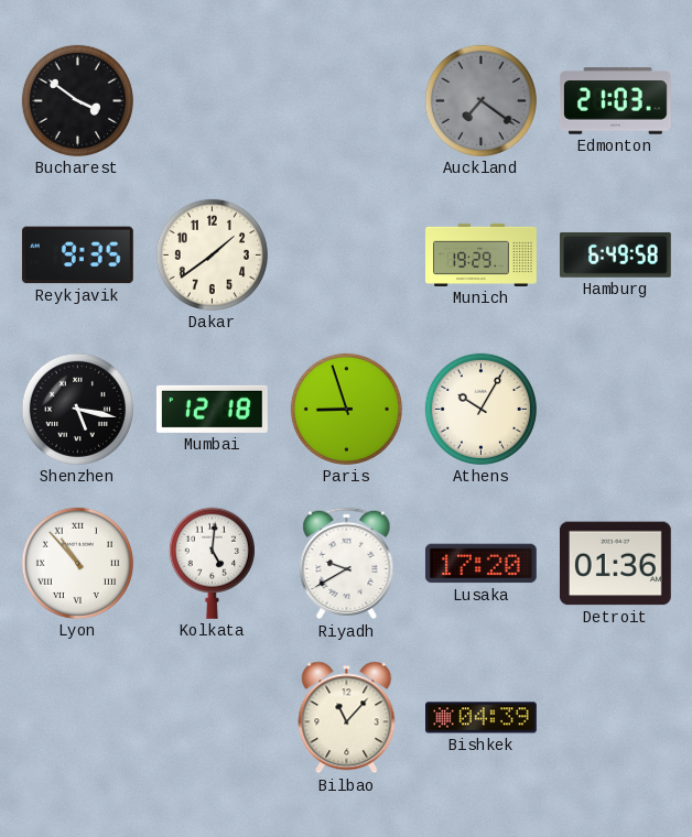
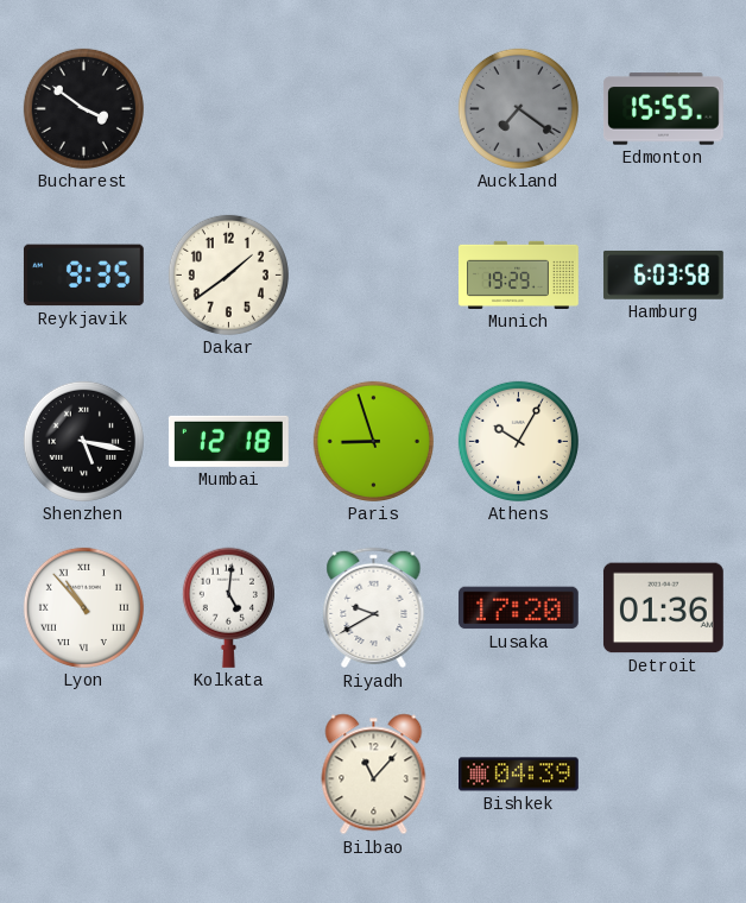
Edmonton: 21:03 -> 15:55 (664, 109)
Hamburg: 6:49 -> 6:03 (663, 274)
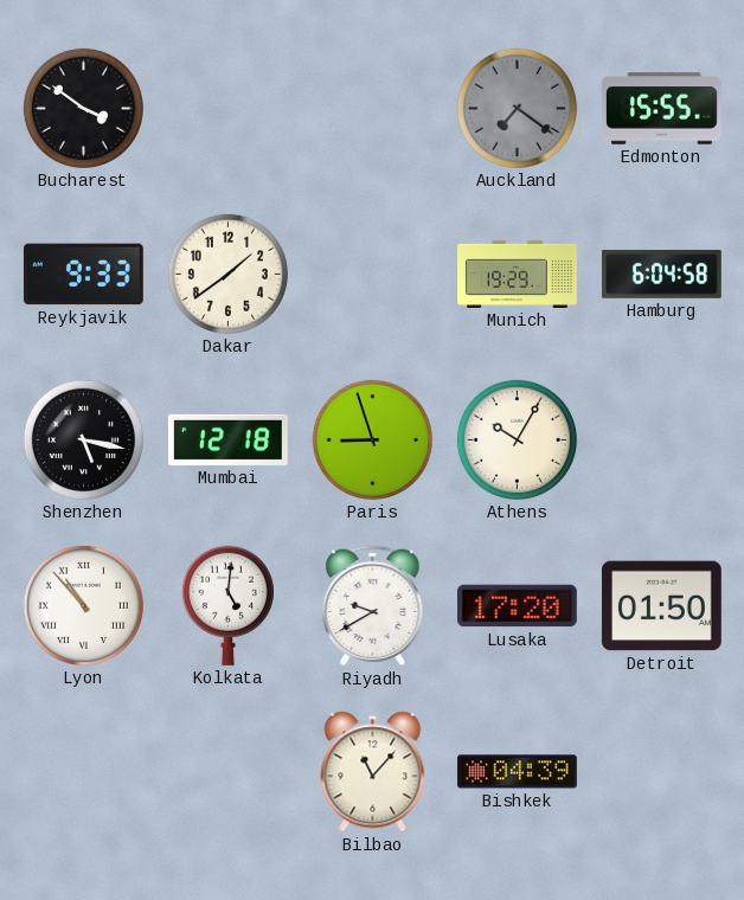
Reykjavik: 9:35 -> 9:33 (83, 275)
Hamburg: 6:03 -> 6:04 (661, 274)
Detroit: 01:36 -> 01:50 (661, 606)
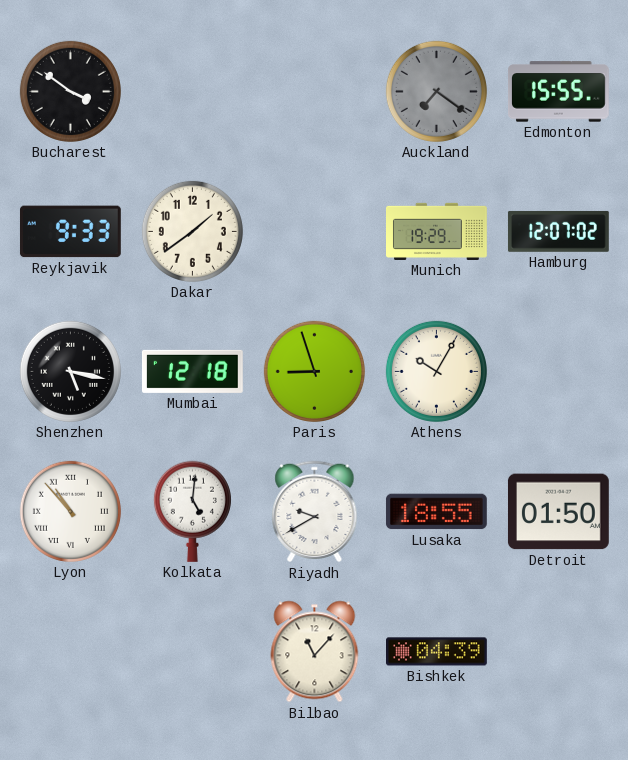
Hamburg: 6:04 -> 12:07 (558, 231)
Lusaka: 17:20 -> 18:55 (436, 512)
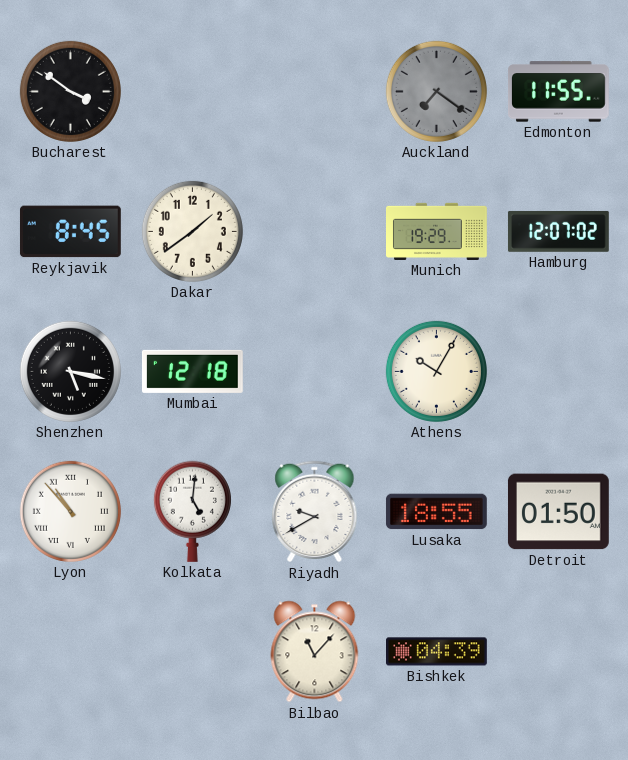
Edmonton: 15:55 -> 11:55 (559, 92)
Reykjavik: 9:33 -> 8:45 (70, 232)
Paris: 8:57 -> none (314, 371)
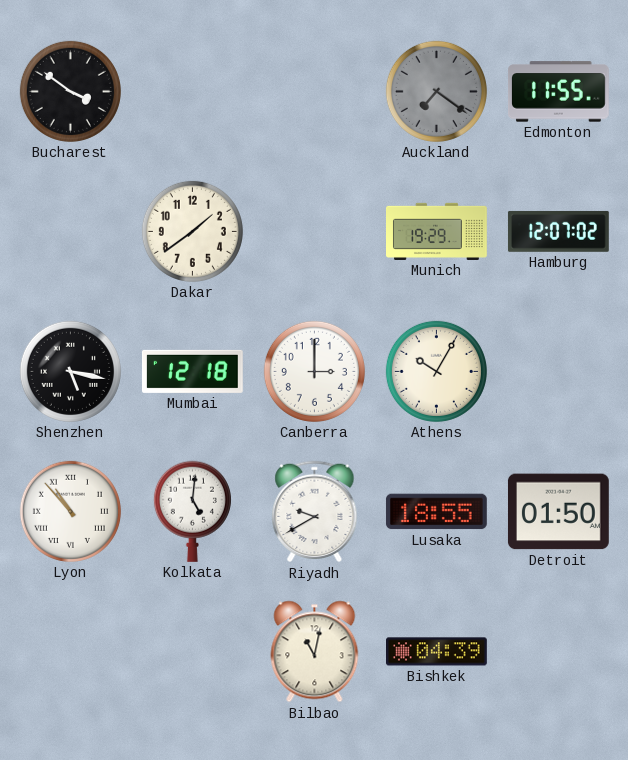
Reykjavik: 8:45 -> none (70, 232)
Canberra: none -> 3:00 (314, 371)
Bilbao: 11:07 -> 11:02 (315, 652)
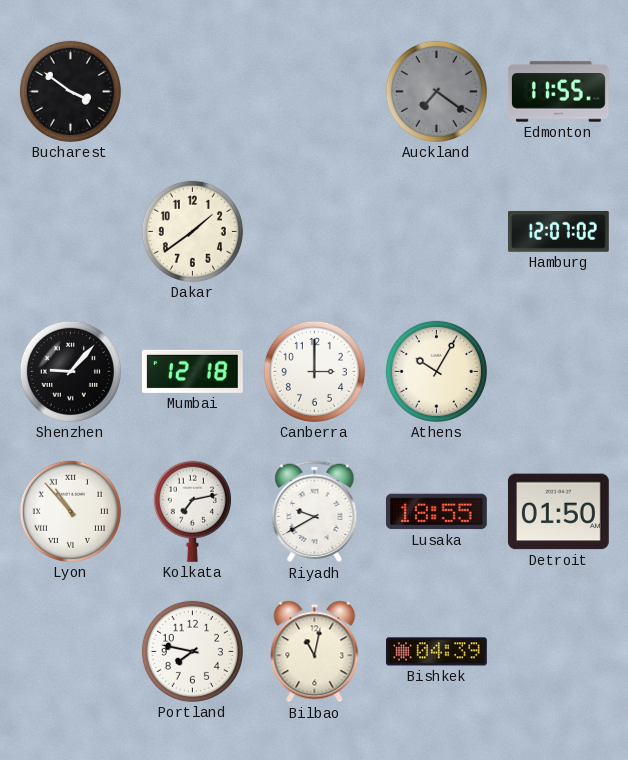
Munich: 19:29 -> none (437, 231)
Shenzhen: 5:17 -> 9:07 (70, 371)
Kolkata: 5:01 -> 7:13 (192, 511)
Portland: none -> 7:47 (192, 651)
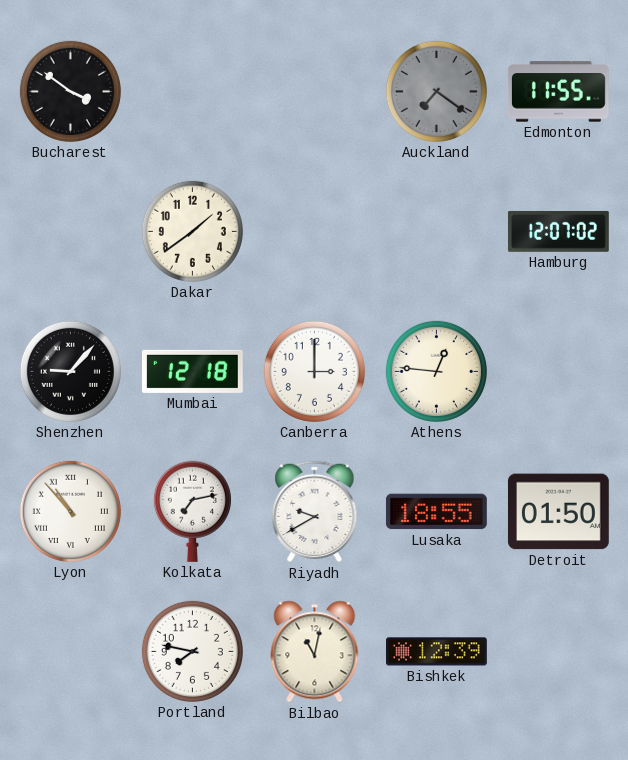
Athens: 10:05 -> 12:46 (436, 371)
Bishkek: 04:39 -> 12:39 (437, 652)
